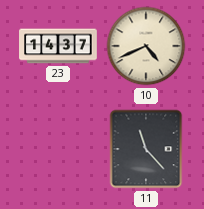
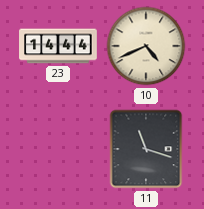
23: 14:37 -> 14:44 (58, 46)
11: 11:23 -> 11:18 (146, 149)
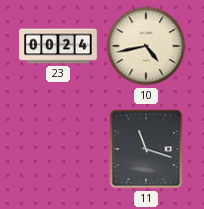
23: 14:44 -> 00:24 (58, 46)
10: 4:41 -> 4:43 (146, 46)
